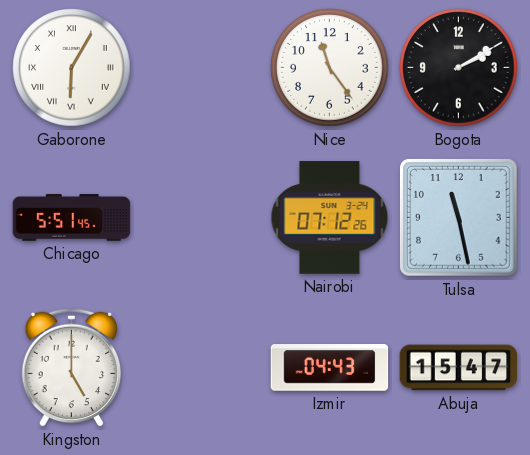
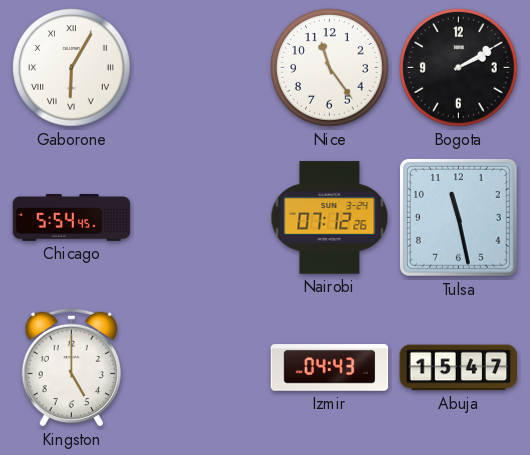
Chicago: 5:51 -> 5:54 (72, 218)
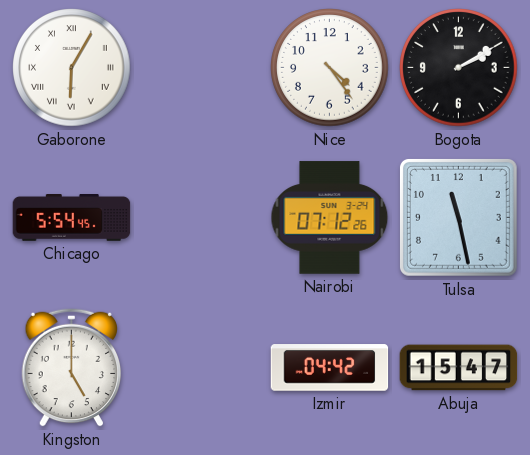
Nice: 11:24 -> 4:24 (330, 68)
Izmir: 04:43 -> 04:42 (330, 368)
